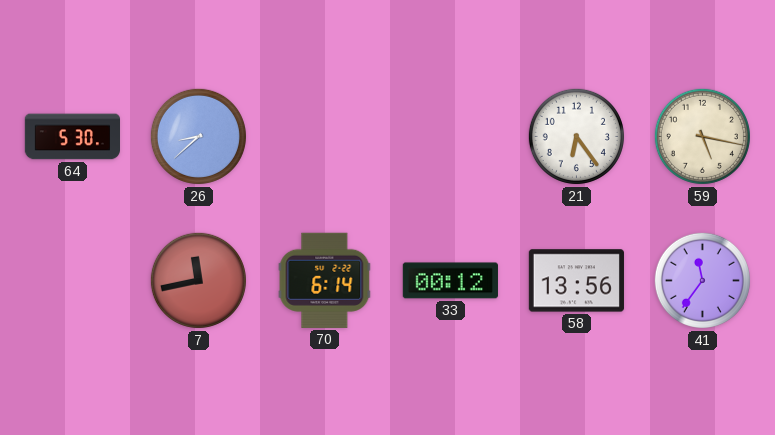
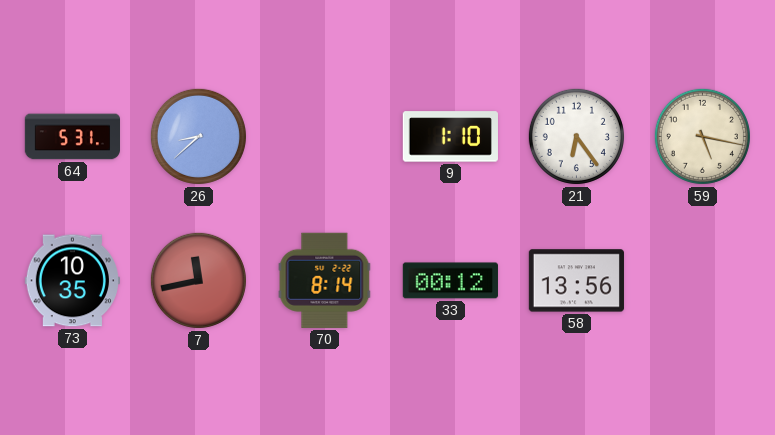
64: 5:30 -> 5:31 (72, 137)
9: none -> 1:10 (450, 137)
73: none -> 10:35 (72, 281)
70: 6:14 -> 8:14 (325, 280)
41: 11:36 -> none (702, 280)
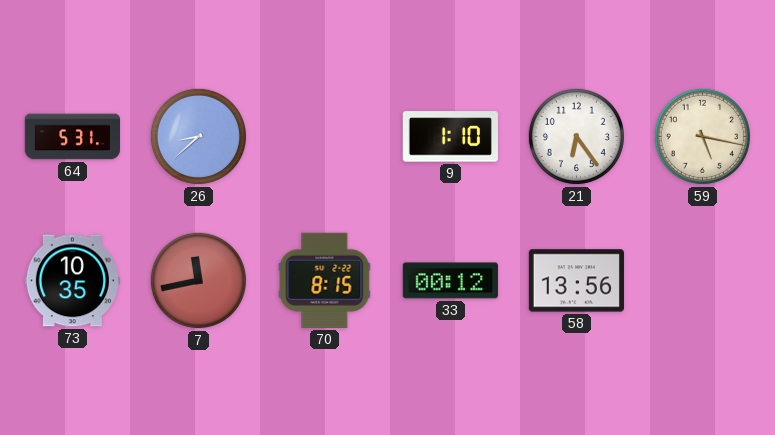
70: 8:14 -> 8:15 (325, 280)
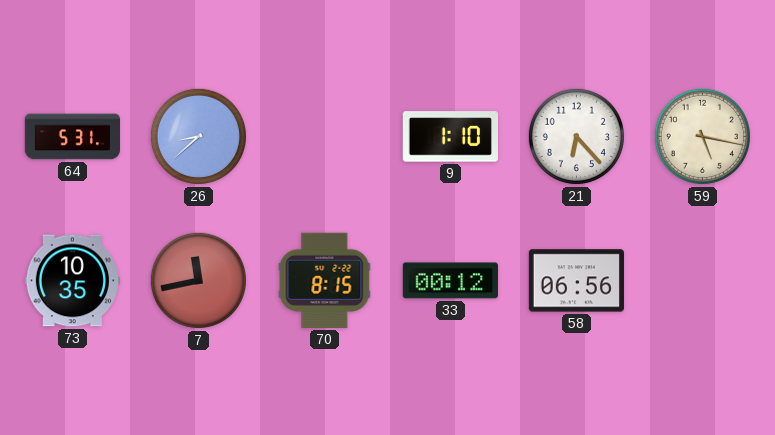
21: 6:24 -> 6:23 (576, 136)
58: 13:56 -> 06:56 (576, 281)
